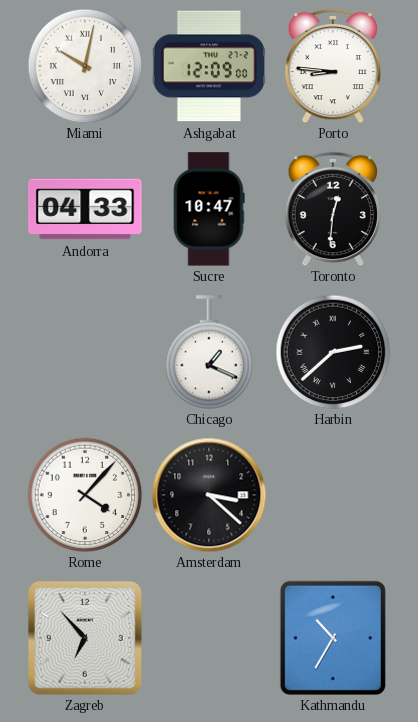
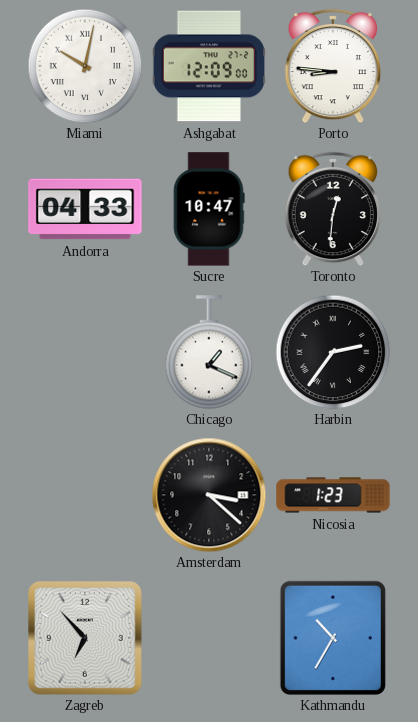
Harbin: 2:38 -> 2:36 (333, 352)
Rome: 4:07 -> none (85, 495)
Nicosia: none -> 1:23 (333, 495)
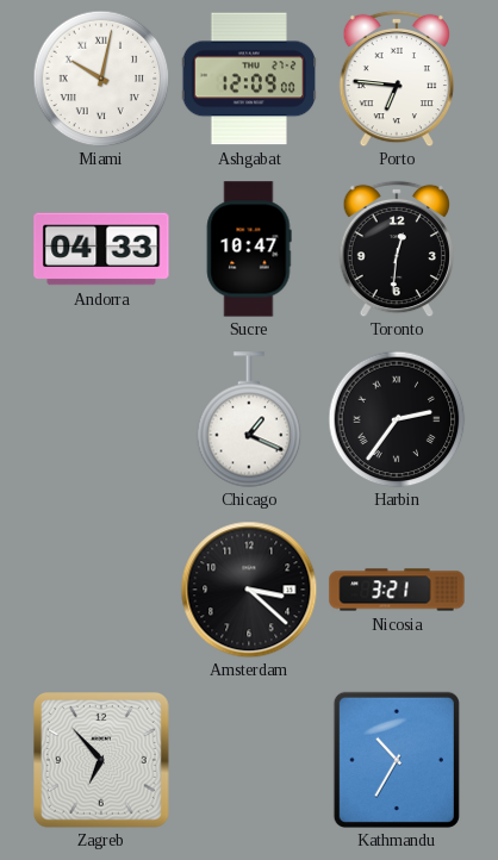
Porto: 8:46 -> 6:46 (396, 79)
Nicosia: 1:23 -> 3:21 (397, 590)
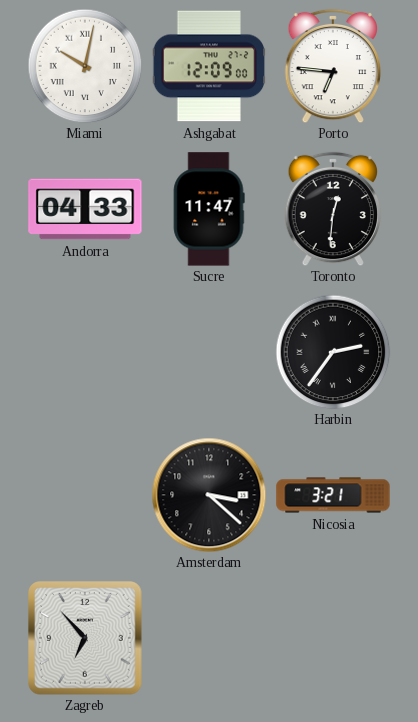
Sucre: 10:47 -> 11:47 (209, 209)
Chicago: 1:19 -> none (249, 419)
Kathmandu: 10:35 -> none (397, 760)
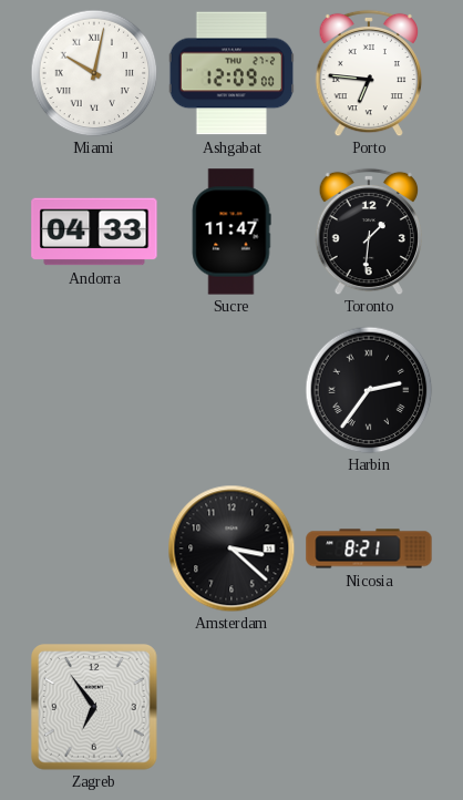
Toronto: 12:31 -> 1:31 (368, 232)
Nicosia: 3:21 -> 8:21 (369, 548)
Zagreb: 6:53 -> 6:54 (95, 708)
